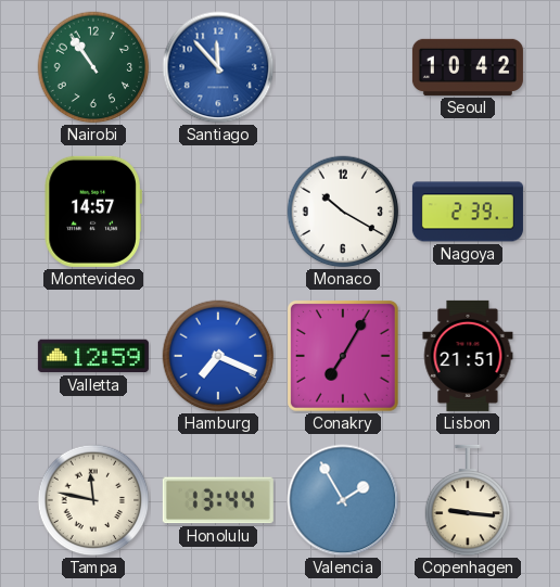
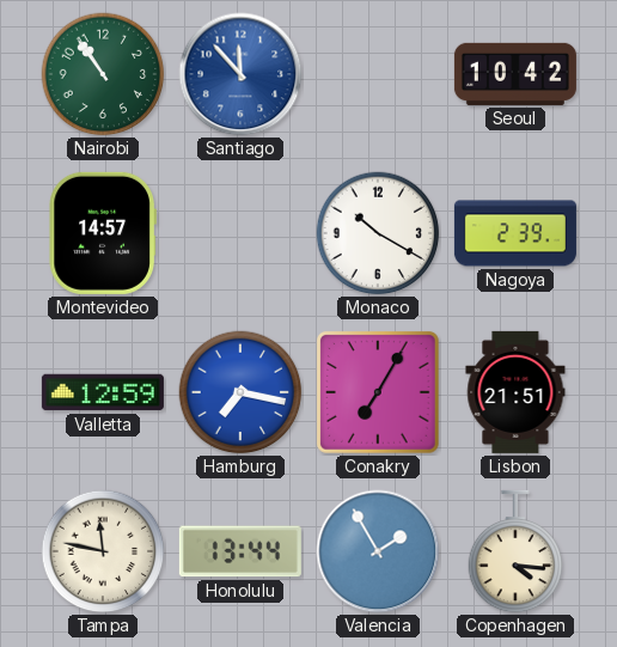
Hamburg: 7:19 -> 7:17 (240, 392)
Copenhagen: 9:16 -> 4:16 (515, 551)
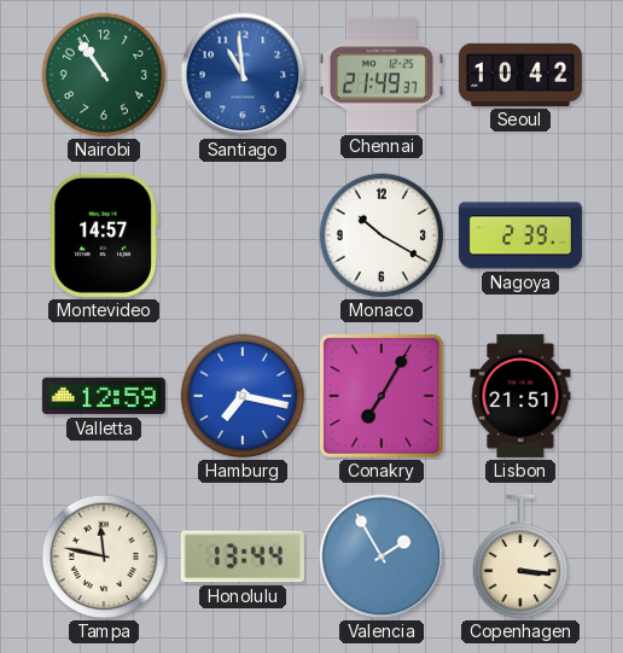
Santiago: 11:53 -> 10:59 (243, 75)
Chennai: none -> 21:49 (382, 75)
Copenhagen: 4:16 -> 3:16 (520, 556)
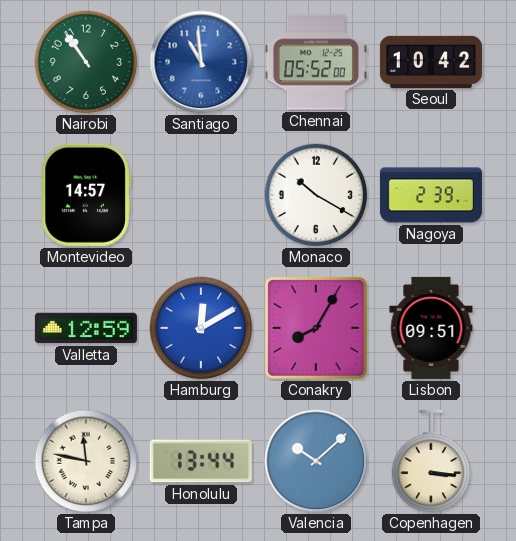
Chennai: 21:49 -> 05:52 (316, 62)
Hamburg: 7:17 -> 12:10 (201, 328)
Conakry: 7:05 -> 8:05 (317, 329)
Lisbon: 21:51 -> 09:51 (431, 328)
Valencia: 1:55 -> 10:08 (316, 461)
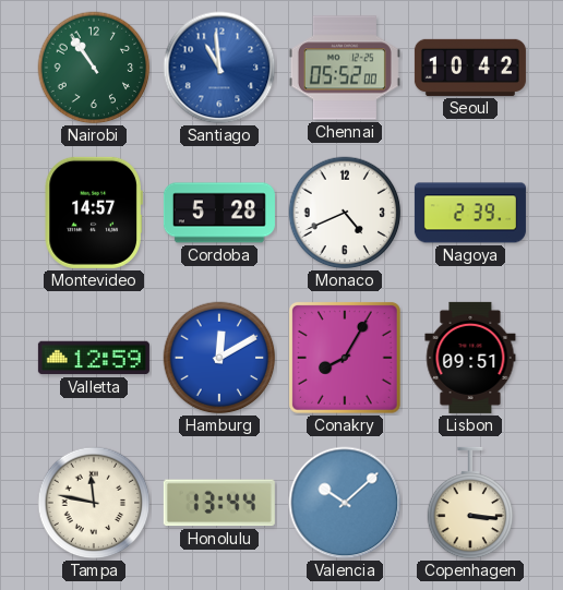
Cordoba: none -> 5:28 (219, 213)
Monaco: 10:20 -> 4:41 (345, 213)
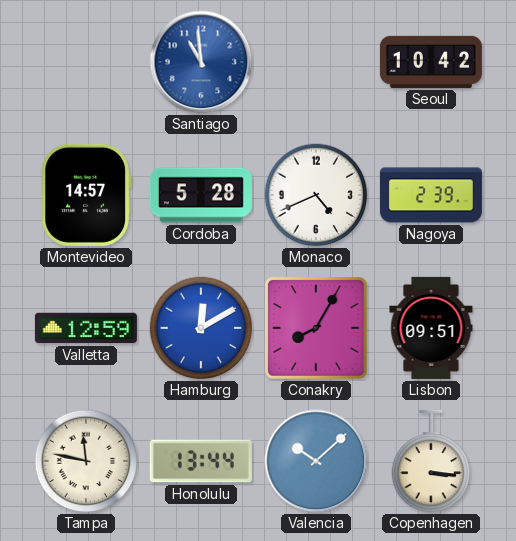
Nairobi: 10:54 -> none (94, 68)
Chennai: 05:52 -> none (345, 68)
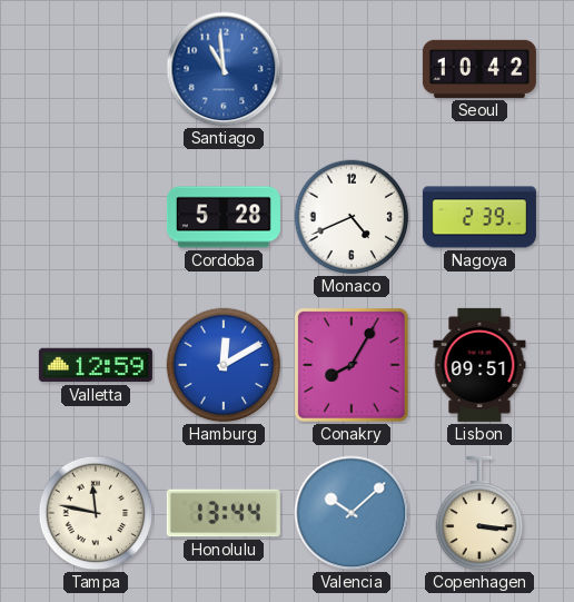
Montevideo: 14:57 -> none (86, 195)
